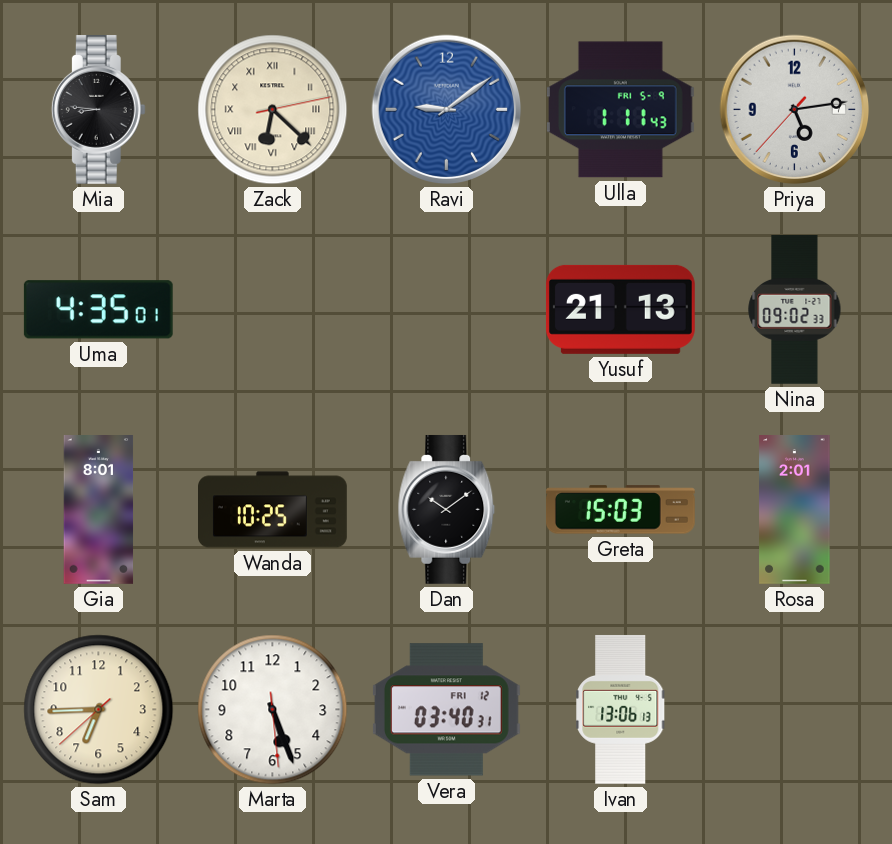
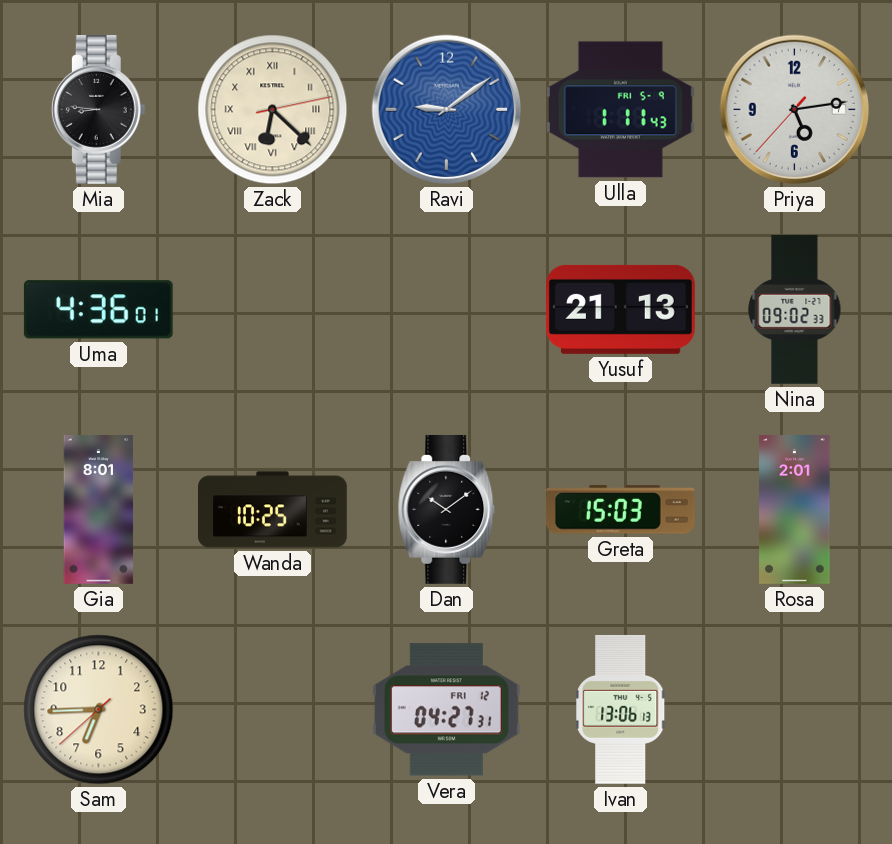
Uma: 4:35 -> 4:36 (98, 310)
Marta: 5:26 -> none (273, 710)
Vera: 03:40 -> 04:27 (446, 710)
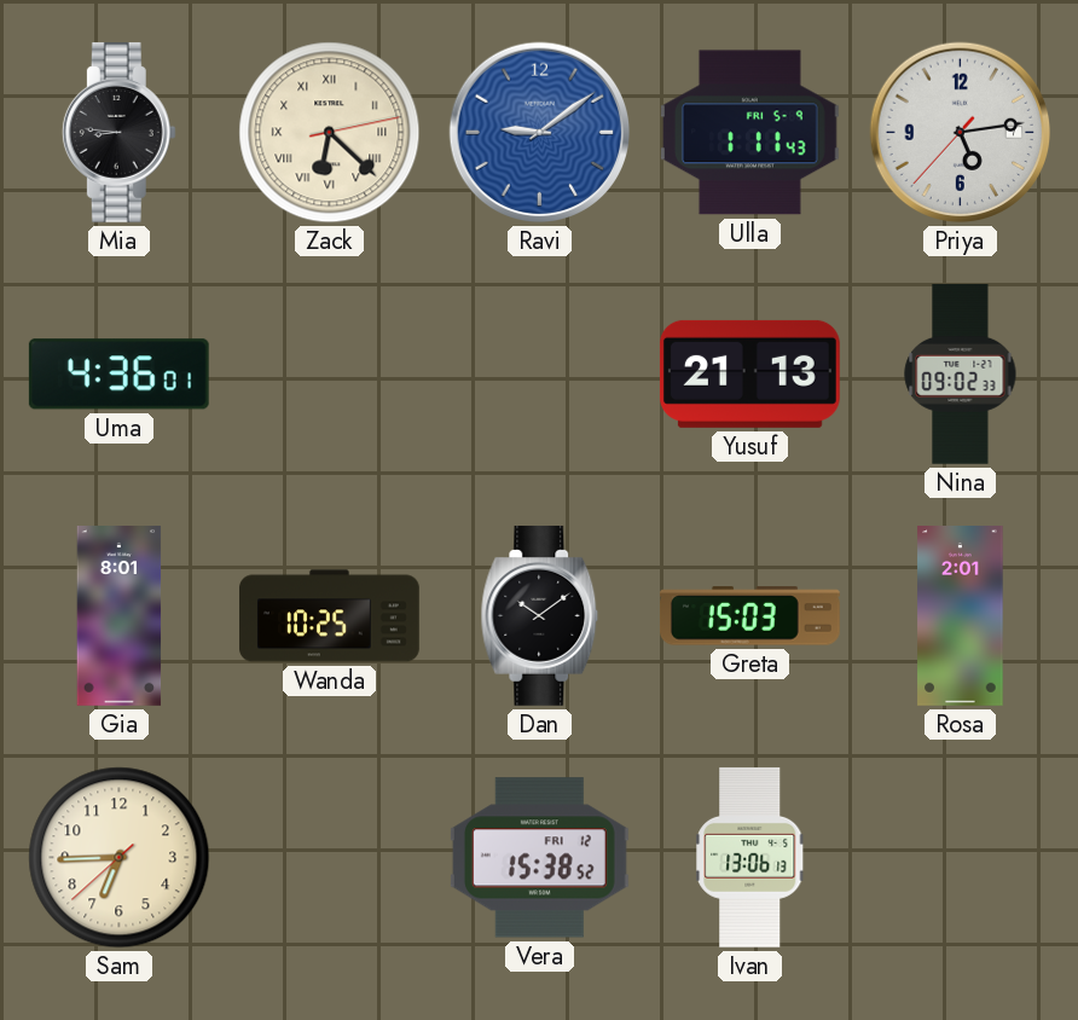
Vera: 04:27 -> 15:38 (539, 858)
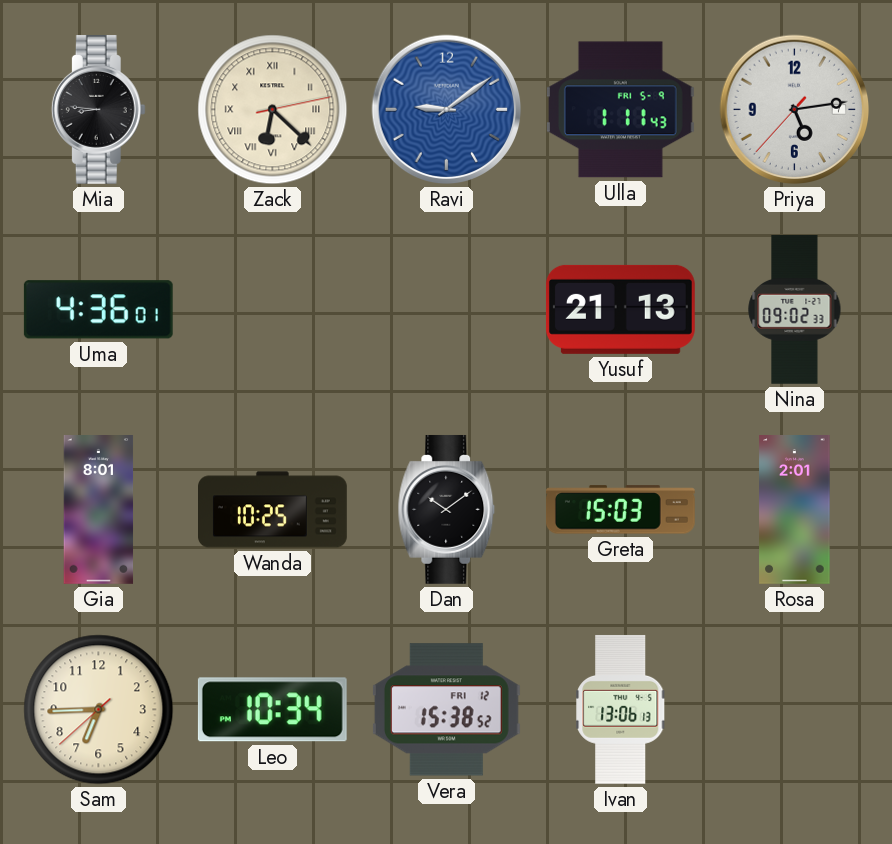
Leo: none -> 10:34 (272, 710)
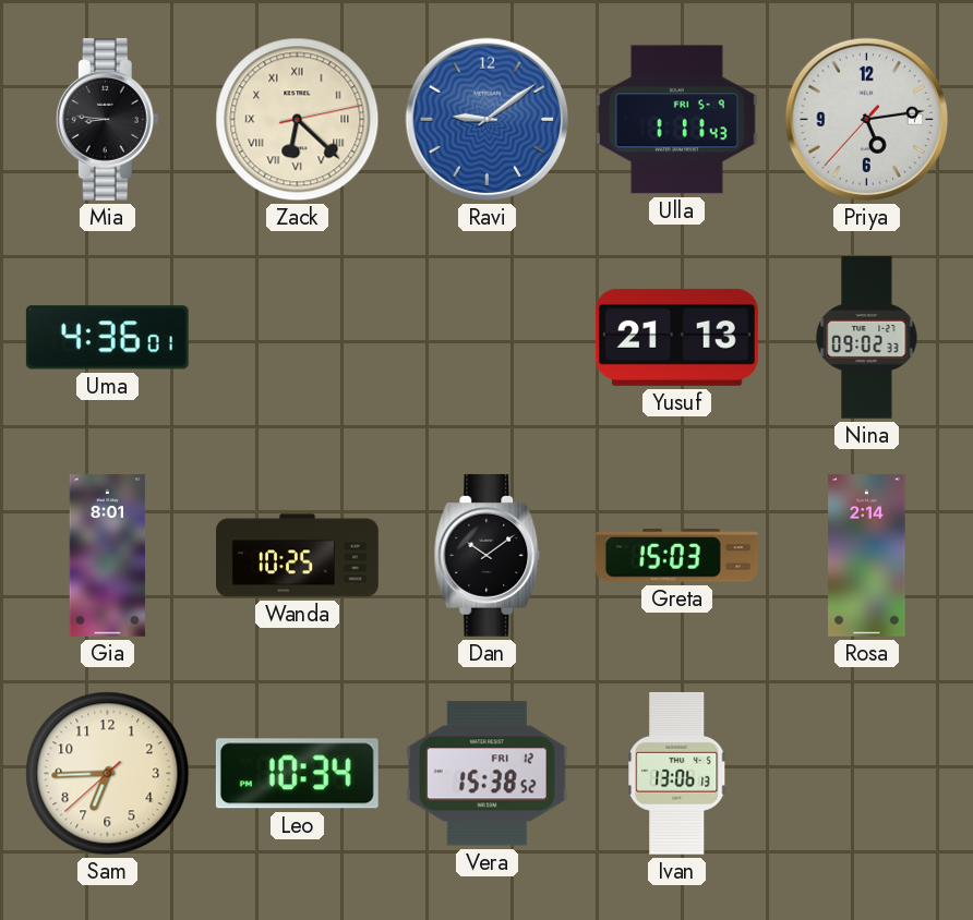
Rosa: 2:01 -> 2:14 (867, 556)
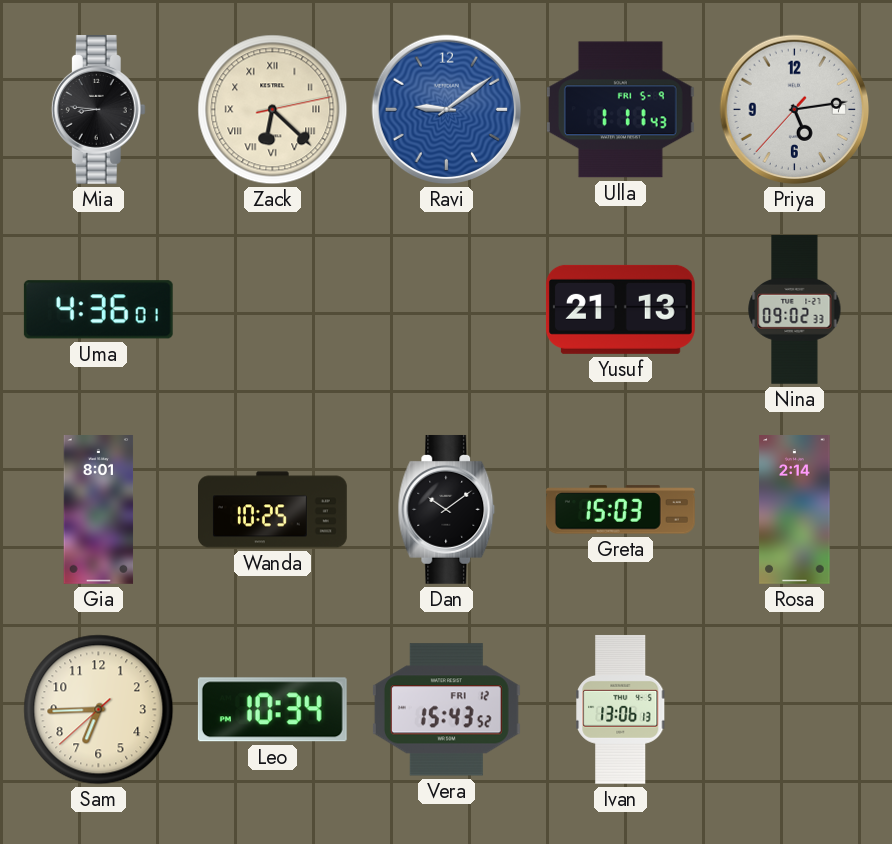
Vera: 15:38 -> 15:43 (446, 710)
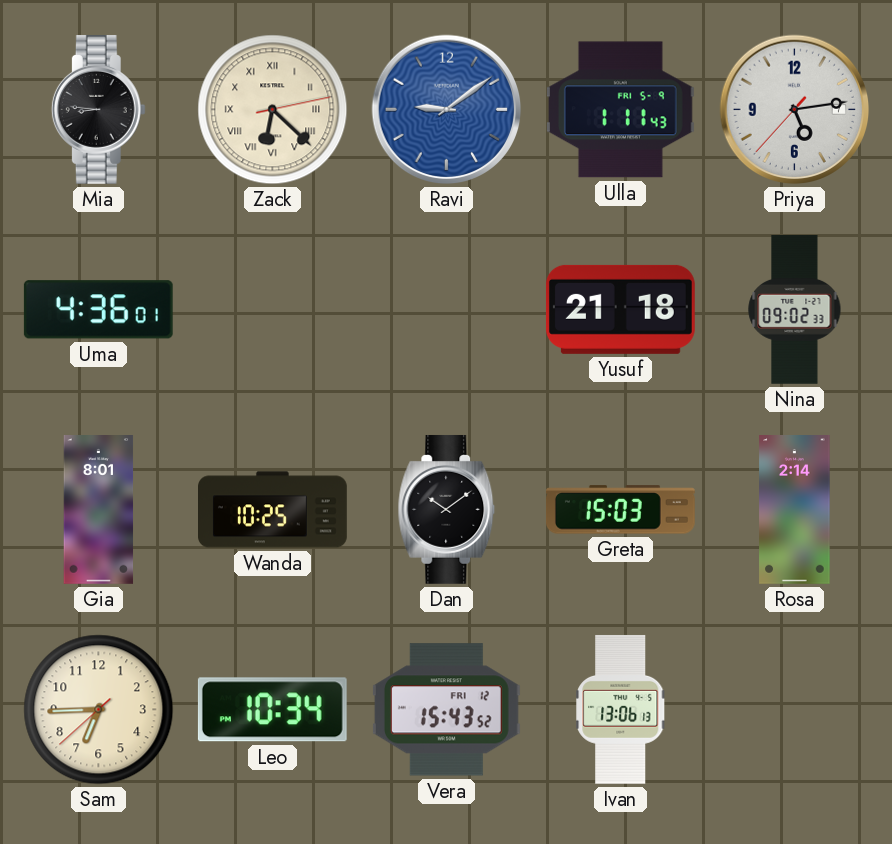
Yusuf: 21:13 -> 21:18 (620, 309)
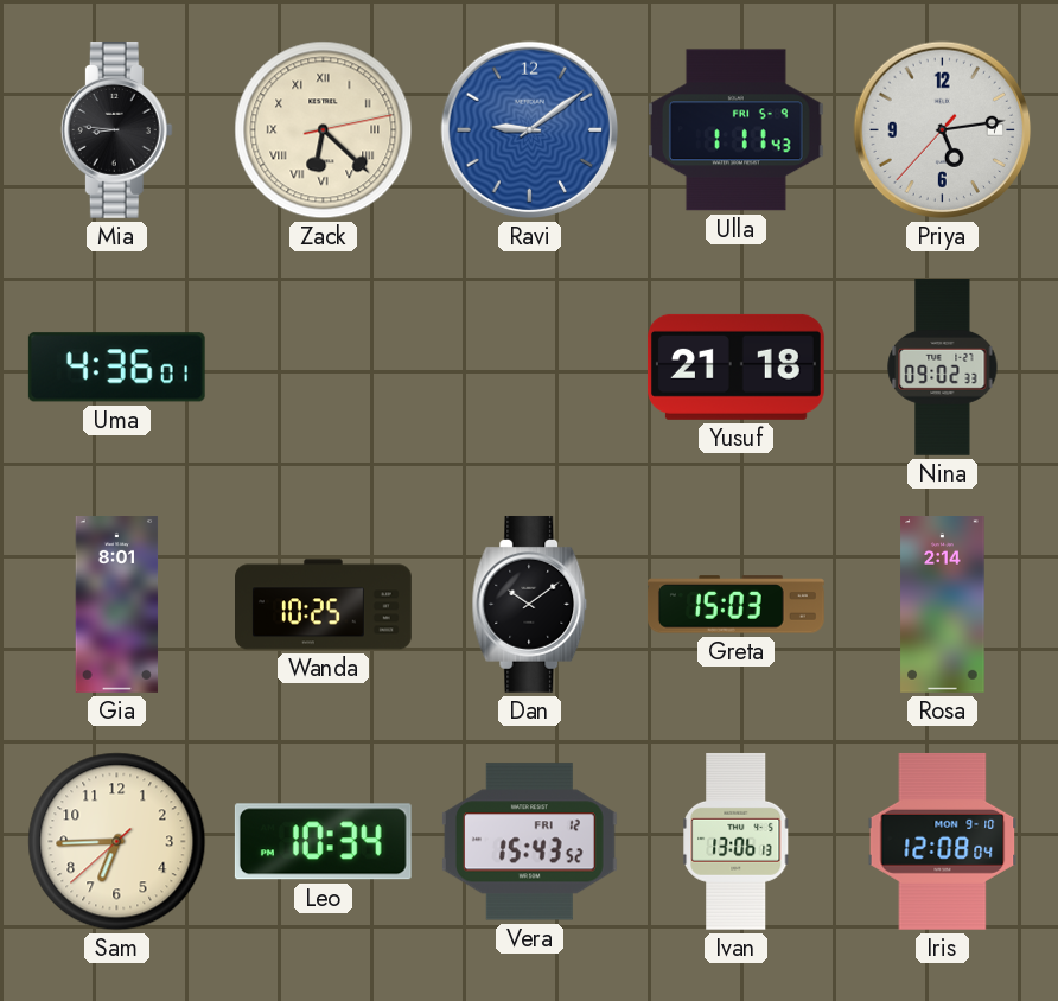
Iris: none -> 12:08 (943, 841)
